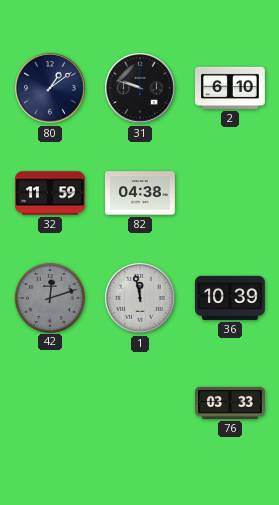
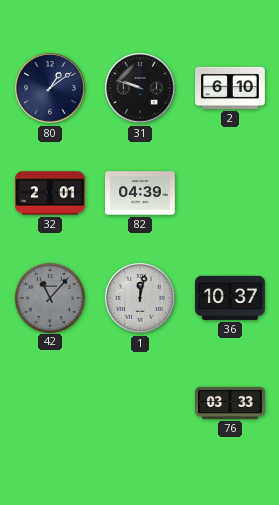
32: 11:59 -> 2:01 (51, 193)
82: 04:38 -> 04:39 (141, 193)
42: 12:12 -> 11:07 (49, 297)
1: 11:58 -> 12:02 (140, 298)
36: 10:39 -> 10:37 (231, 298)
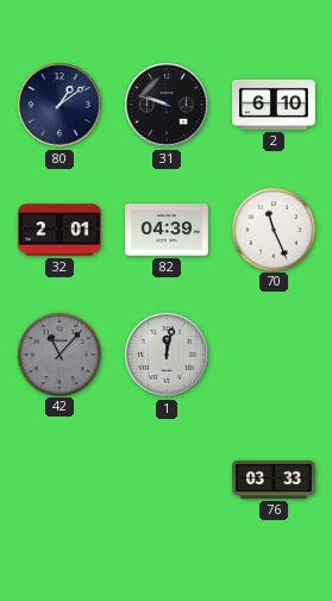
70: none -> 11:26 (273, 228)
36: 10:37 -> none (231, 298)
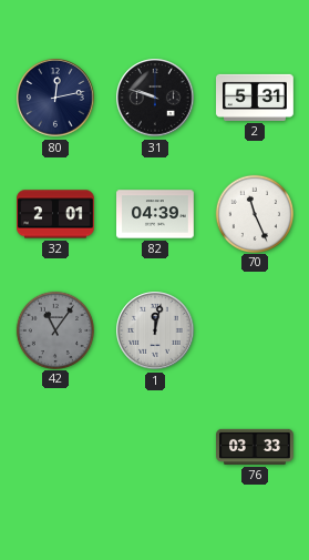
80: 1:09 -> 12:13 (55, 98)
2: 6:10 -> 5:31 (255, 98)
42: 11:07 -> 11:06 (54, 329)
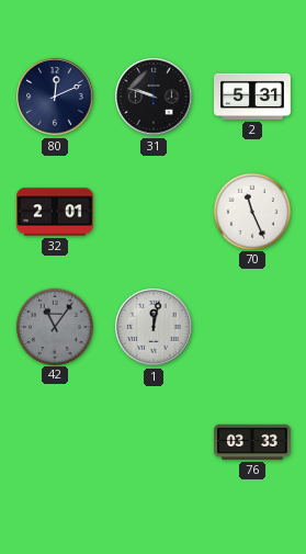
80: 12:13 -> 12:11 (55, 97)
82: 04:39 -> none (156, 214)
